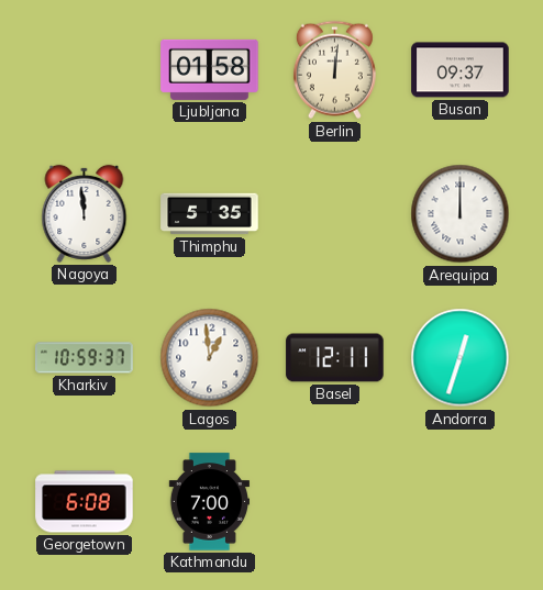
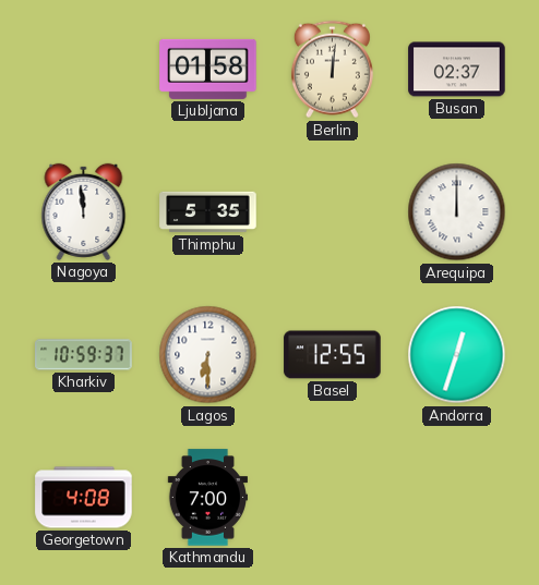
Busan: 09:37 -> 02:37 (457, 70)
Lagos: 12:59 -> 6:30 (208, 355)
Basel: 12:11 -> 12:55 (333, 355)
Georgetown: 6:08 -> 4:08 (84, 498)
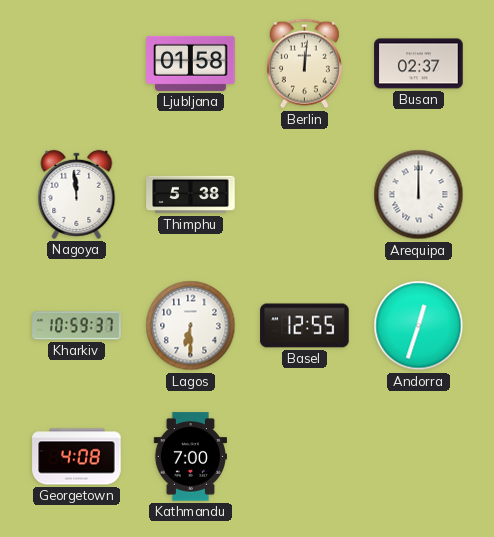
Thimphu: 5:35 -> 5:38 (191, 195)
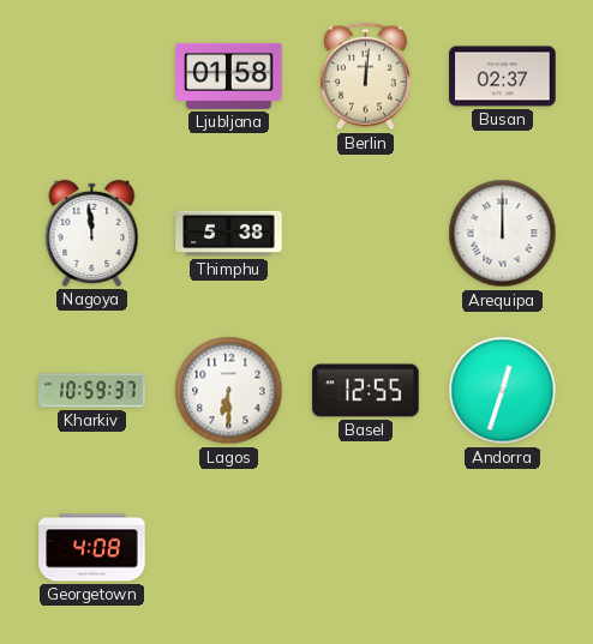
Kathmandu: 7:00 -> none (190, 457)
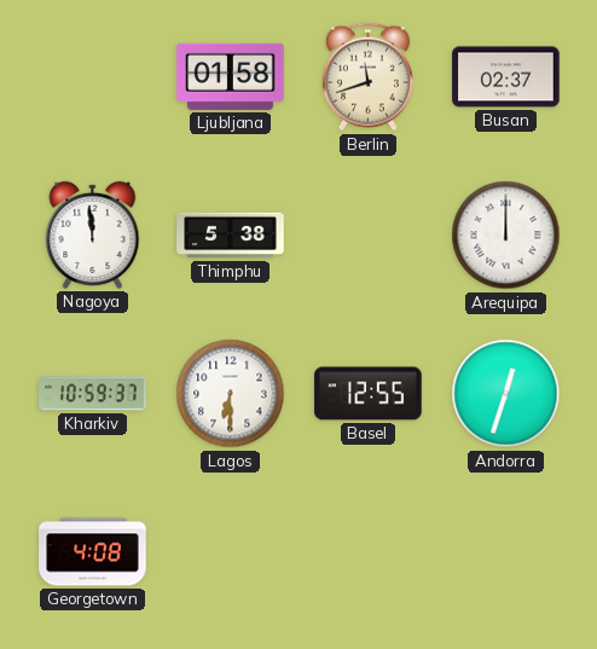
Berlin: 12:01 -> 11:42 (367, 77)
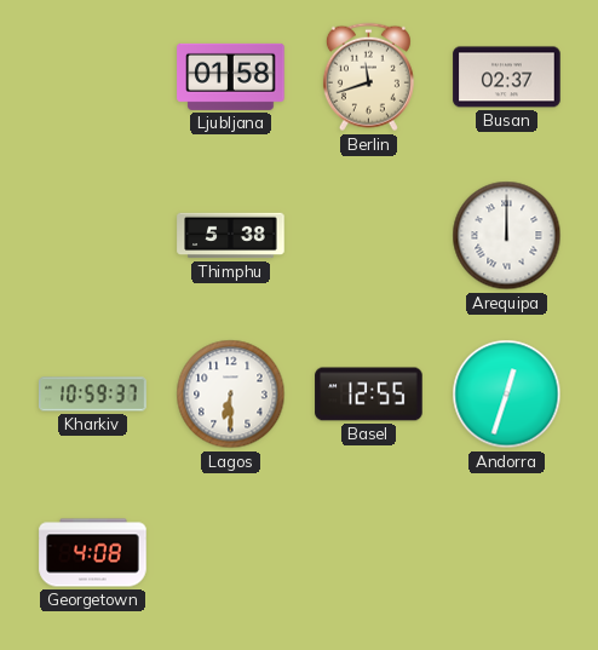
Nagoya: 11:59 -> none (93, 234)
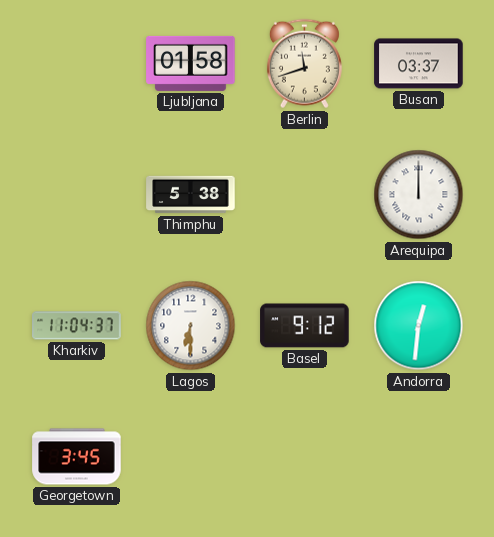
Busan: 02:37 -> 03:37 (419, 64)
Kharkiv: 10:59 -> 11:04 (77, 326)
Basel: 12:55 -> 9:12 (305, 326)
Andorra: 12:33 -> 12:31 (419, 326)
Georgetown: 4:08 -> 3:45 (77, 457)
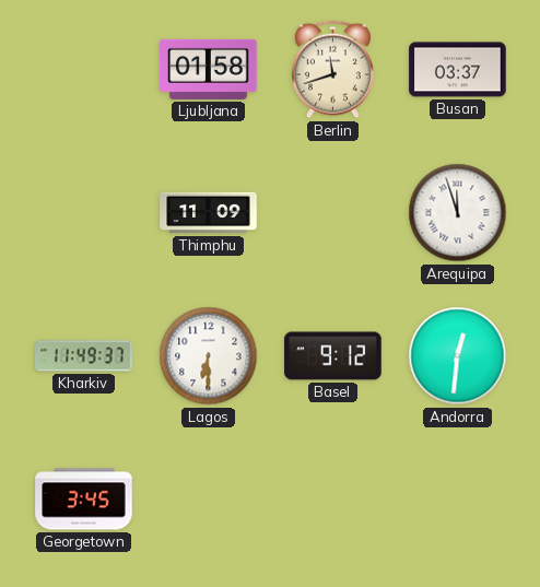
Thimphu: 5:38 -> 11:09 (209, 213)
Arequipa: 12:00 -> 11:57 (458, 213)
Kharkiv: 11:04 -> 11:49 (84, 356)
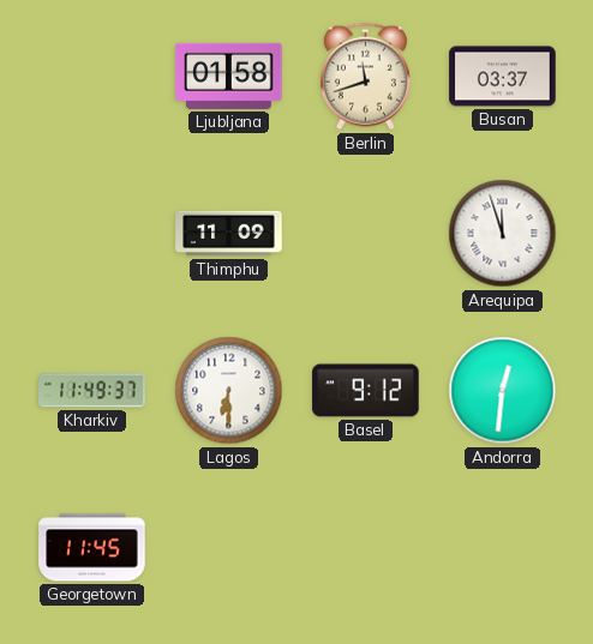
Georgetown: 3:45 -> 11:45 (92, 548)
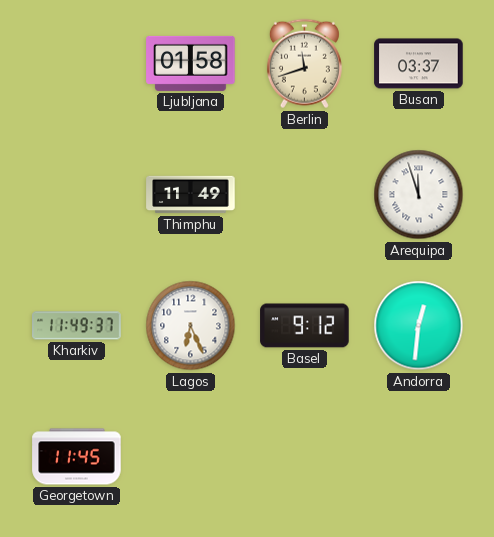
Thimphu: 11:09 -> 11:49 (191, 195)
Lagos: 6:30 -> 6:26 (191, 326)
